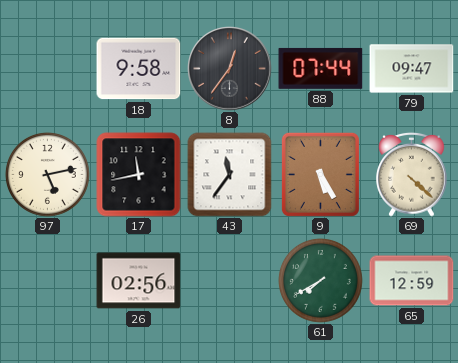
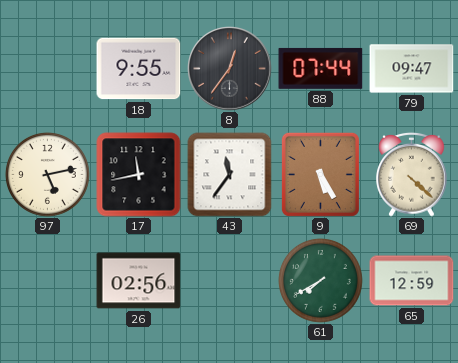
18: 9:58 -> 9:55 (139, 69)
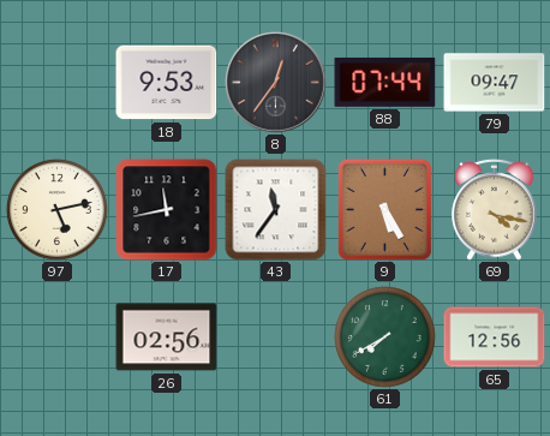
18: 9:55 -> 9:53 (167, 83)
69: 4:22 -> 4:17 (495, 209)
65: 12:59 -> 12:56 (495, 338)
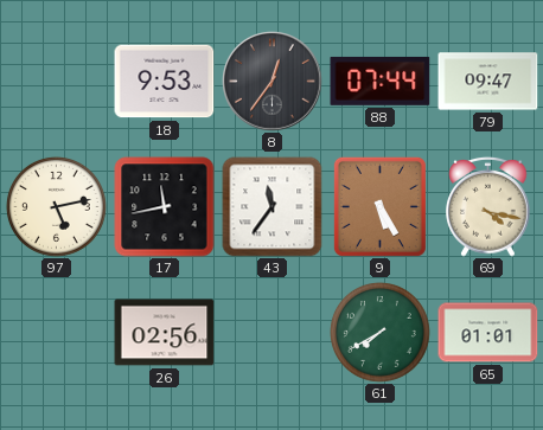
65: 12:56 -> 01:01 (488, 333)
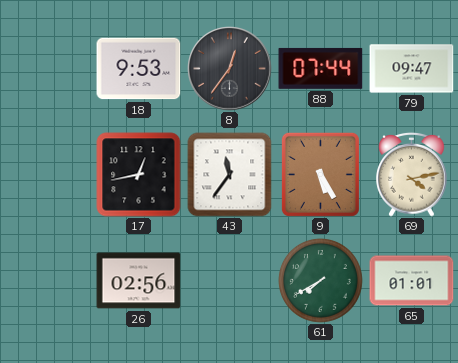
97: 5:13 -> none (56, 206)
17: 11:43 -> 12:43 (139, 175)
69: 4:17 -> 4:13 (412, 174)
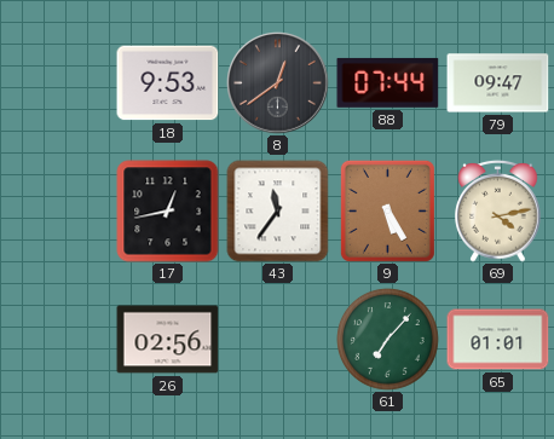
8: 12:36 -> 12:39 (278, 83)
61: 7:40 -> 7:07 (387, 339)
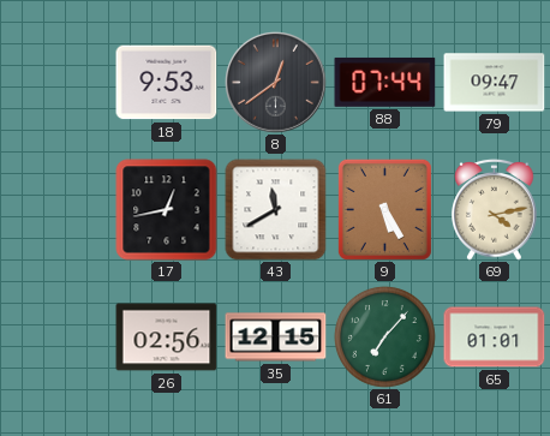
43: 11:36 -> 11:40 (276, 210)
35: none -> 12:15 (276, 338)
